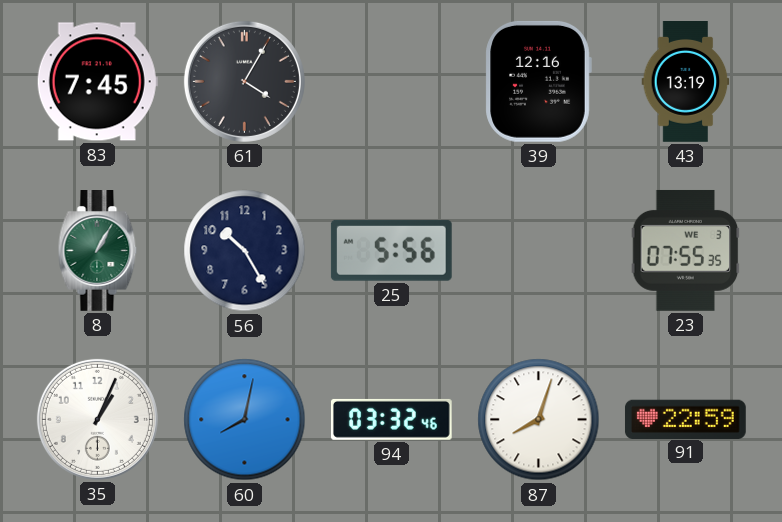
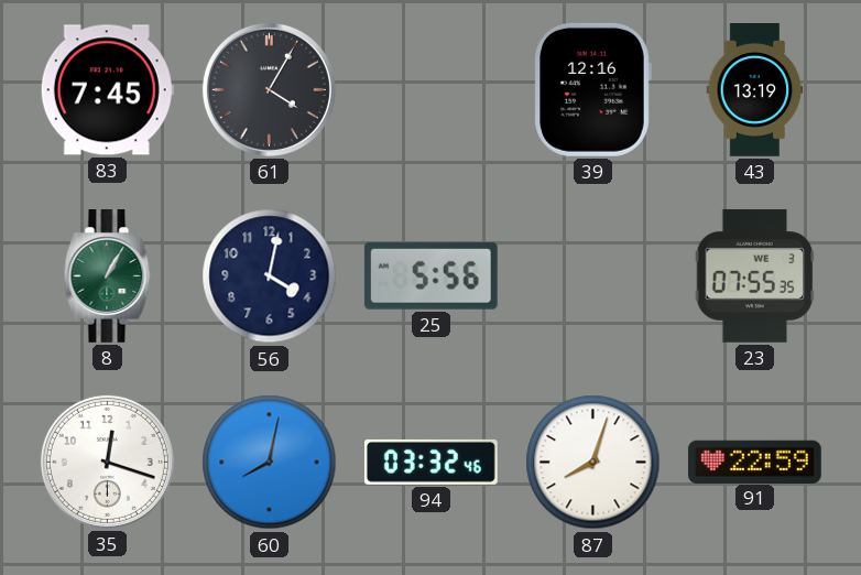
56: 10:25 -> 4:02 (270, 276)
35: 1:04 -> 12:18 (107, 462)
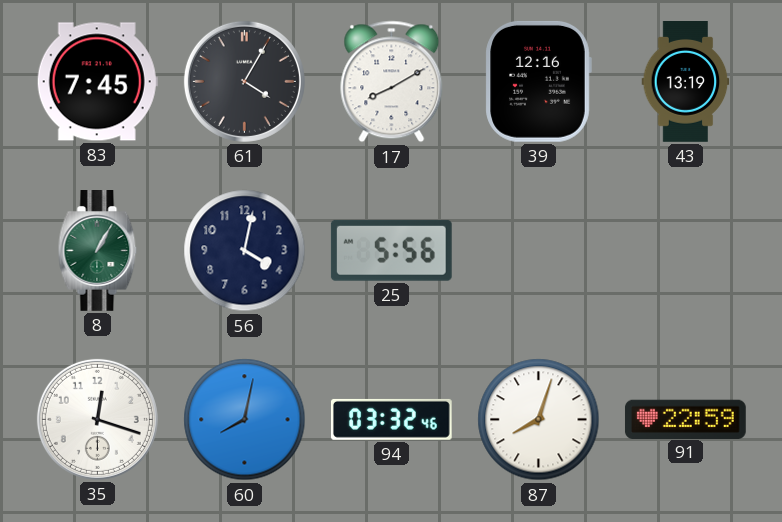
17: none -> 8:10 (392, 82)
23: 07:55 -> none (755, 275)
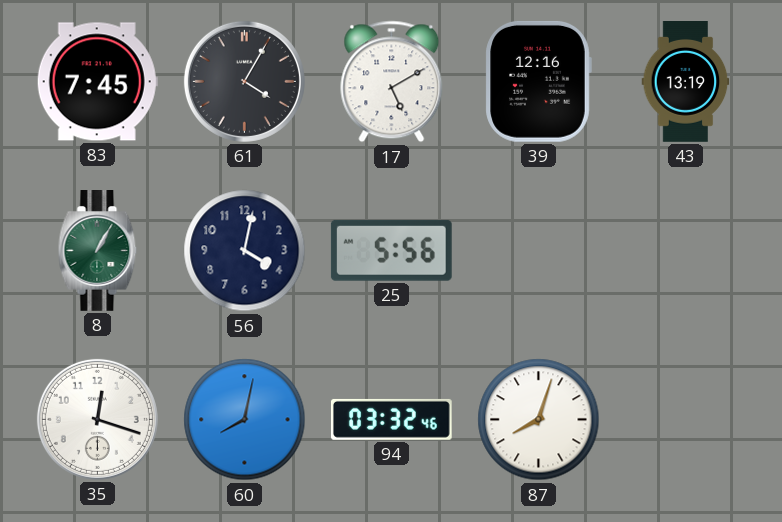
17: 8:10 -> 5:10 (392, 82)
91: 22:59 -> none (685, 419)
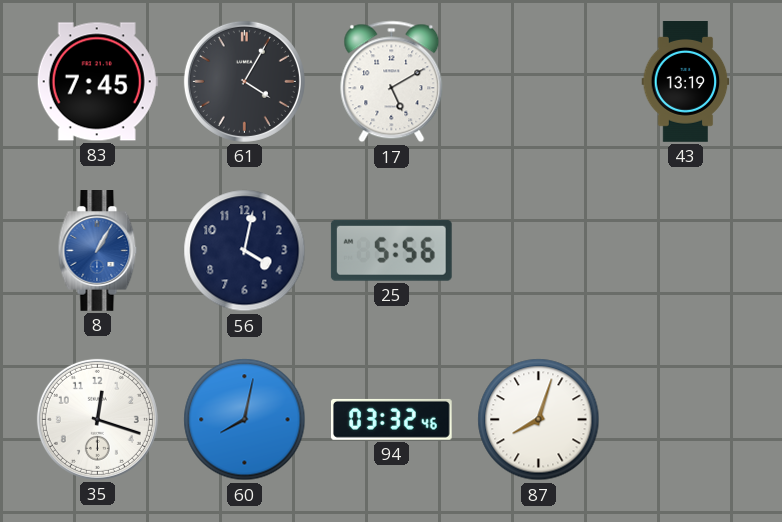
39: 12:16 -> none (538, 81)
8 dial: green -> blue (98, 251)
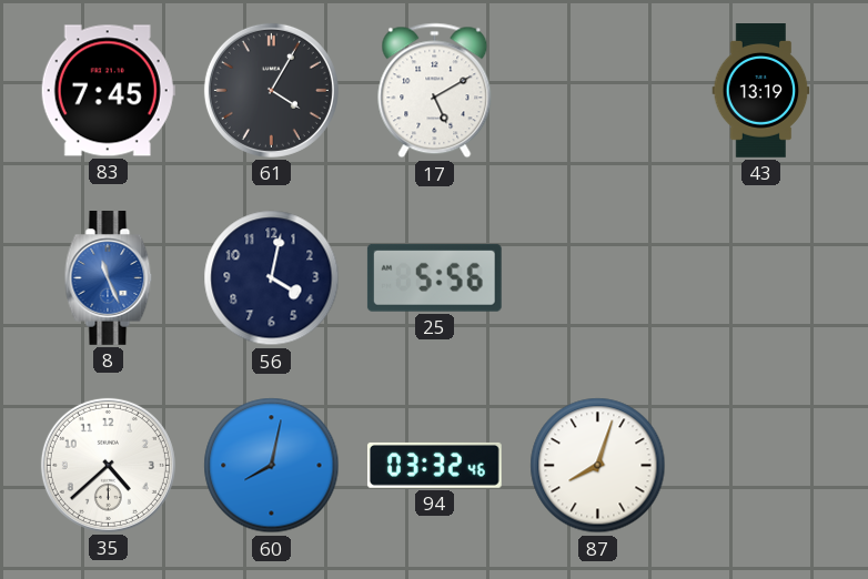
8: 1:05 -> 11:26 (109, 278)
35: 12:18 -> 4:38 (108, 465)
